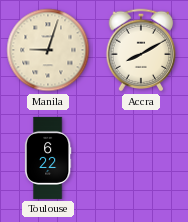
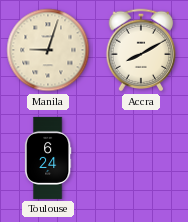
Toulouse: 6:22 -> 6:24 (48, 158)
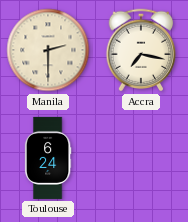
Manila: 9:03 -> 2:30 (48, 50)
Accra: 8:10 -> 7:17 (141, 50)
